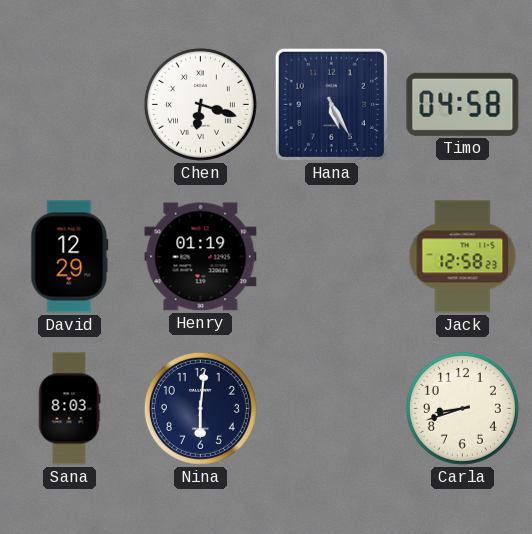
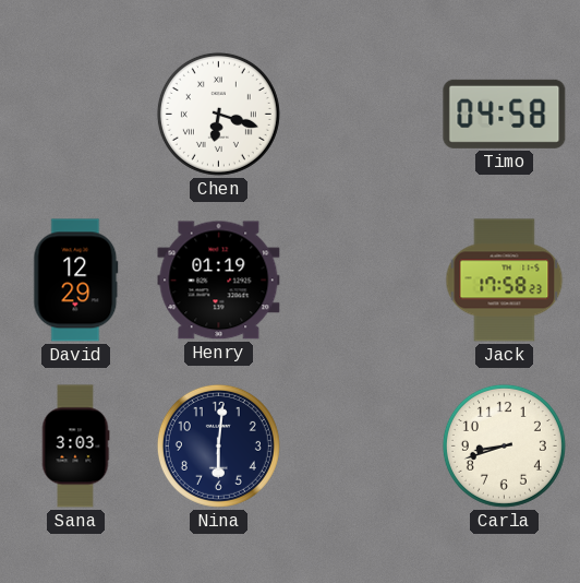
Hana: 5:25 -> none (331, 104)
Jack: 12:58 -> 17:58 (505, 281)
Sana: 8:03 -> 3:03 (75, 447)
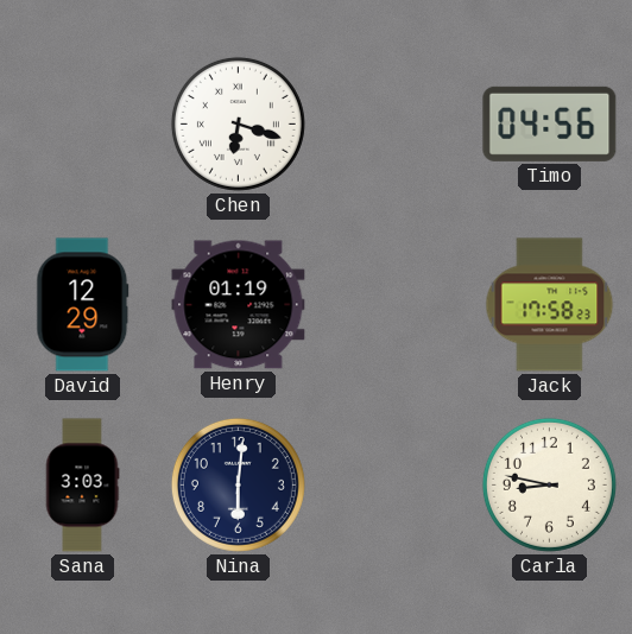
Timo: 04:58 -> 04:56 (550, 123)
Carla: 8:42 -> 8:47 (549, 484)
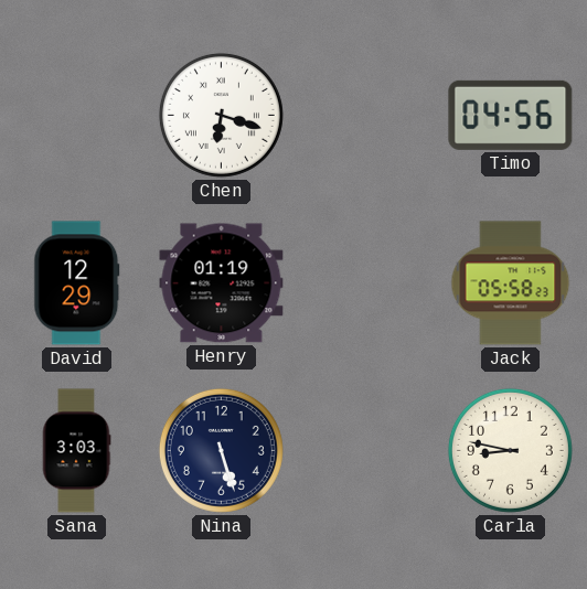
Jack: 17:58 -> 05:58 (511, 283)
Nina: 6:01 -> 5:27 (221, 450)
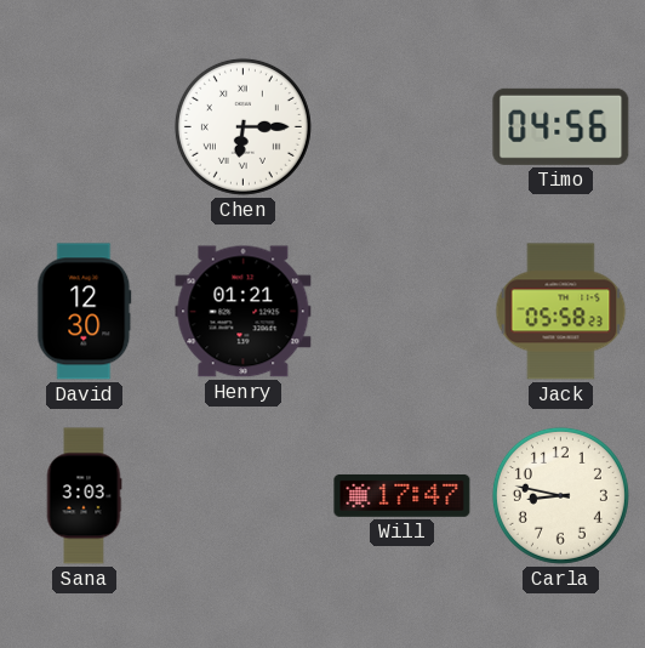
Chen: 6:18 -> 6:15 (242, 126)
David: 12:29 -> 12:30 (85, 312)
Henry: 01:19 -> 01:21 (244, 312)
Nina: 5:27 -> none (221, 450)
Will: none -> 17:47 (403, 495)
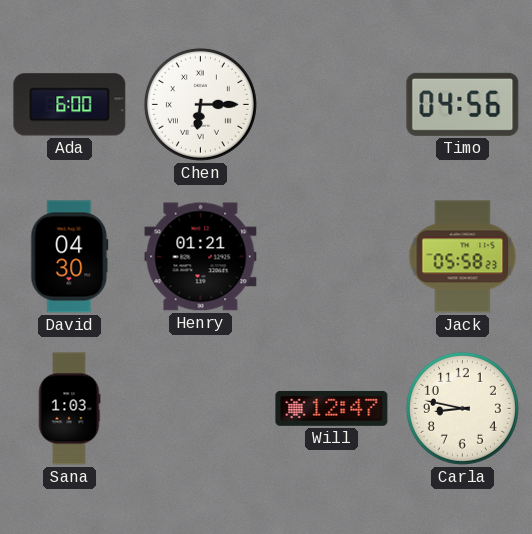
Ada: none -> 6:00 (70, 105)
David: 12:30 -> 04:30 (70, 257)
Sana: 3:03 -> 1:03 (69, 409)
Will: 17:47 -> 12:47 (332, 408)
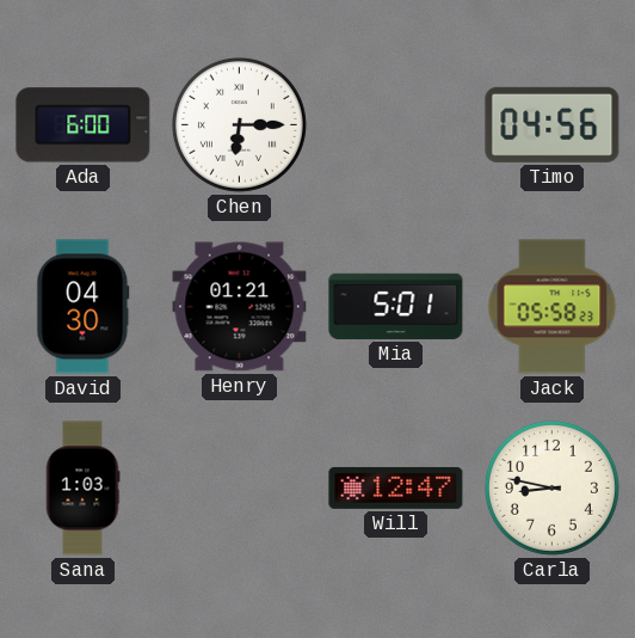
Mia: none -> 5:01 (396, 306)
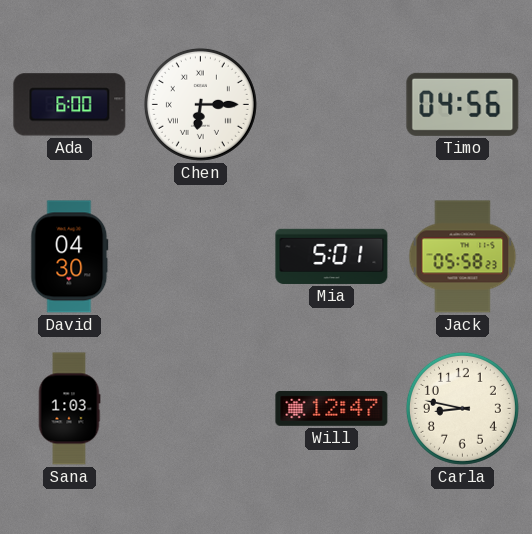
Henry: 01:21 -> none (240, 307)
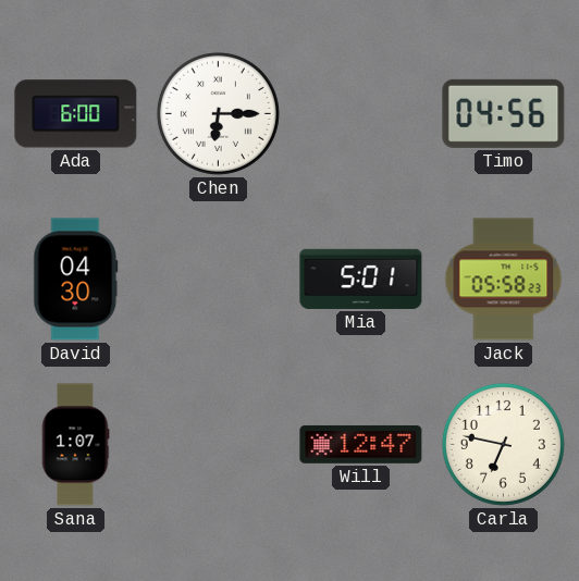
Sana: 1:03 -> 1:07 (75, 445)
Carla: 8:47 -> 6:47 (503, 444)
